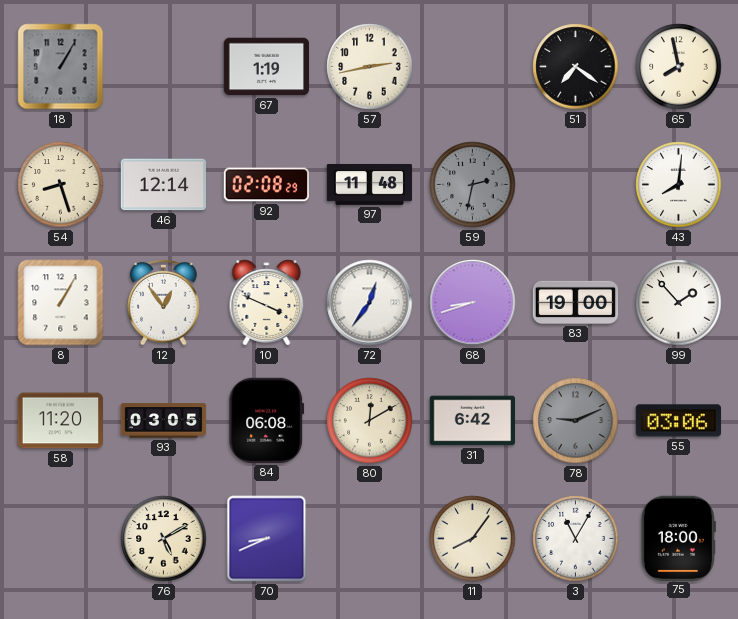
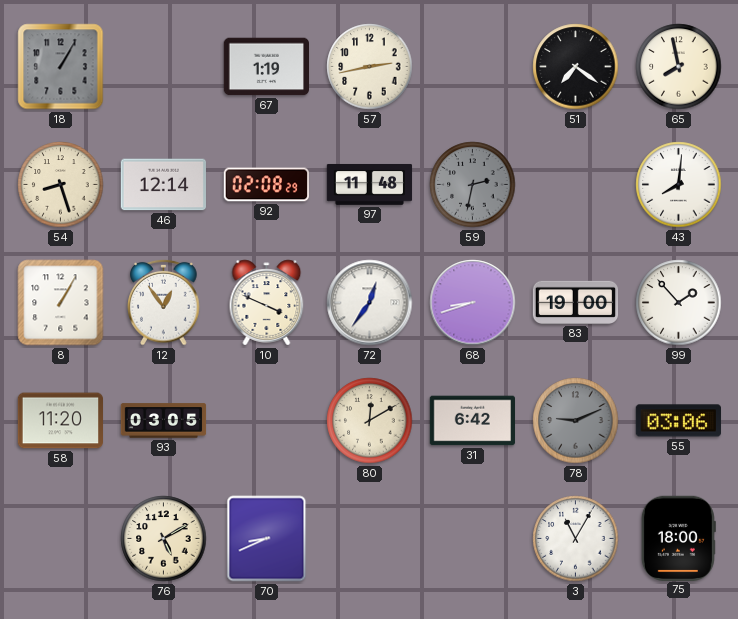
84: 06:08 -> none (267, 420)
11: 8:06 -> none (473, 539)
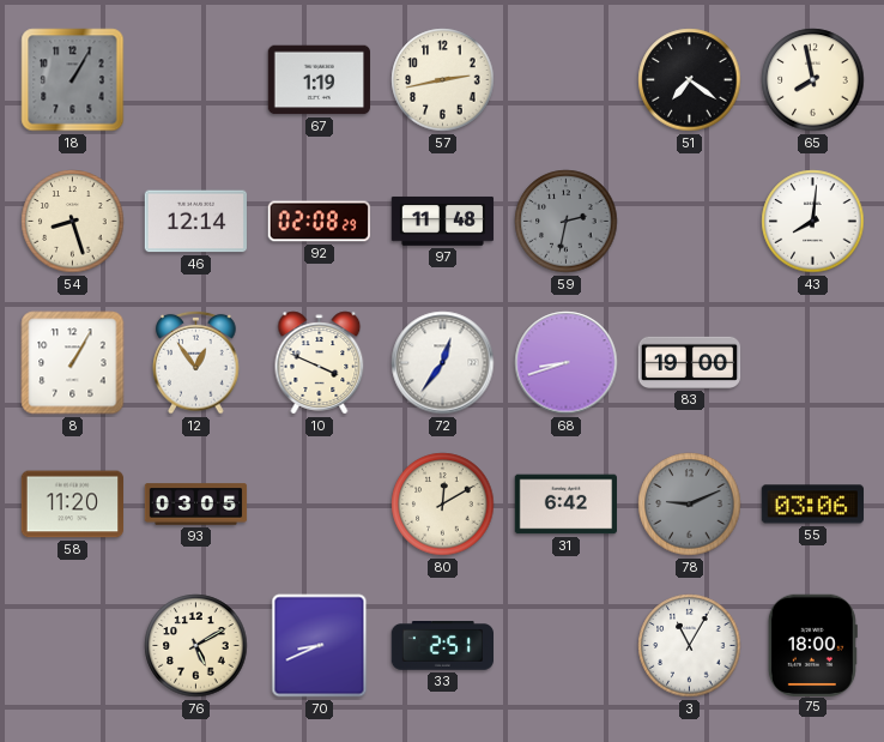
99: 1:53 -> none (679, 303)
33: none -> 2:51 (442, 646)
